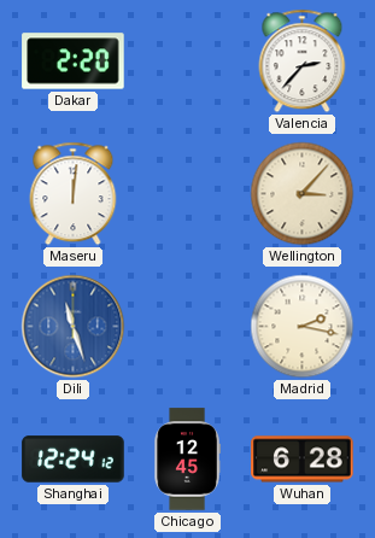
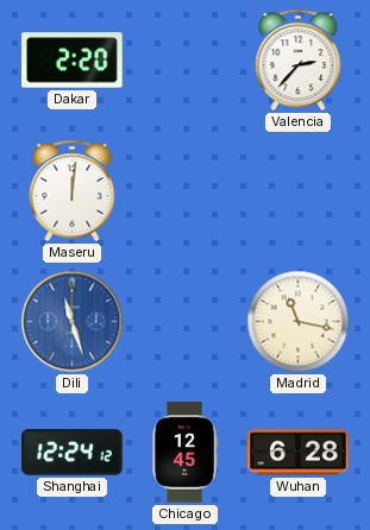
Wellington: 3:07 -> none (303, 194)
Madrid: 2:17 -> 11:17 (299, 322)
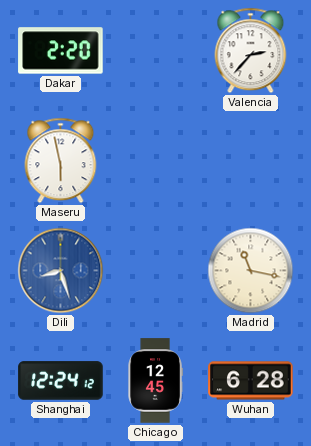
Maseru: 12:01 -> 5:58 (61, 161)
Dili: 11:27 -> 8:27 (61, 271)
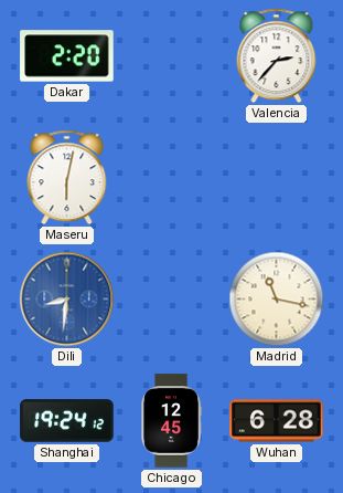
Maseru: 5:58 -> 6:02 (67, 178)
Dili: 8:27 -> 8:31 (67, 300)
Shanghai: 12:24 -> 19:24 (67, 421)
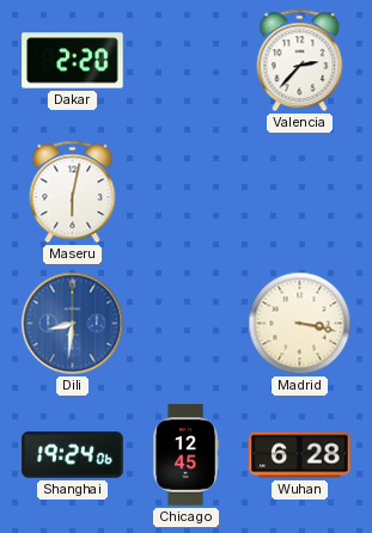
Madrid: 11:17 -> 3:17 (300, 324)
Shanghai: 19:24:12 -> 19:24:06 (73, 455)
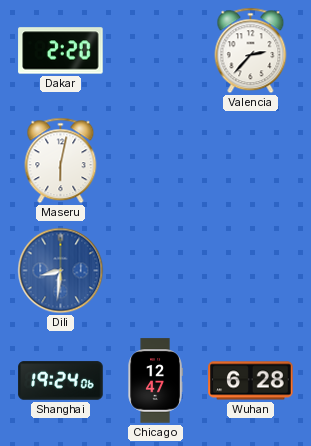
Madrid: 3:17 -> none (300, 324)
Chicago: 12:45 -> 12:47 (155, 381)
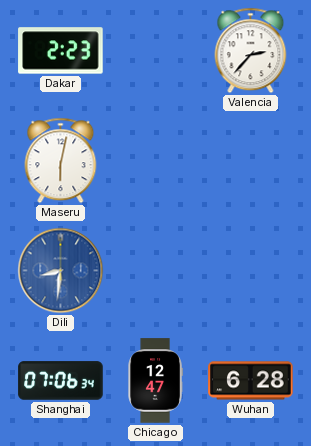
Dakar: 2:20 -> 2:23 (61, 51)
Shanghai: 19:24 -> 07:06 (61, 381)
